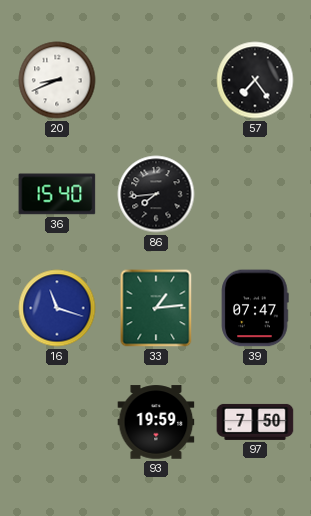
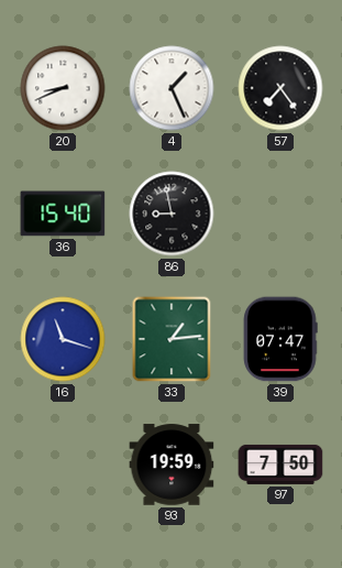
4: none -> 1:26 (172, 88)
86: 7:44 -> 8:58 (172, 214)
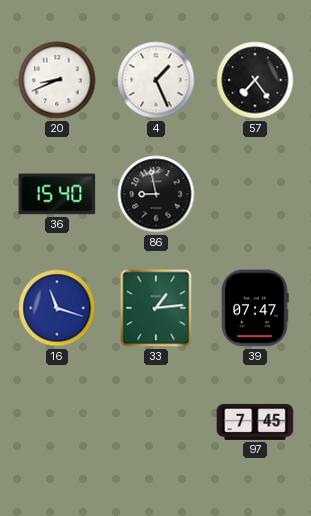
93: 19:59 -> none (172, 465)
97: 7:50 -> 7:45 (255, 422)
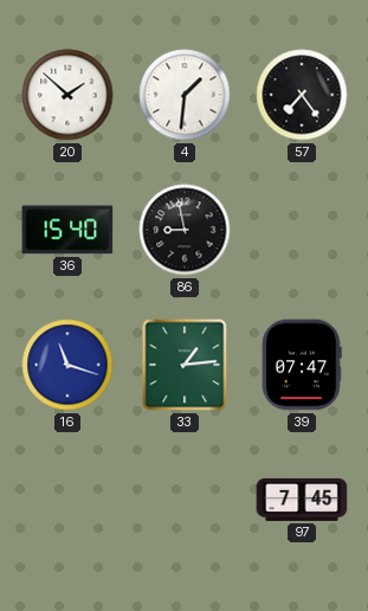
20: 8:41 -> 1:52 (67, 95)
4: 1:26 -> 1:31 (185, 95)
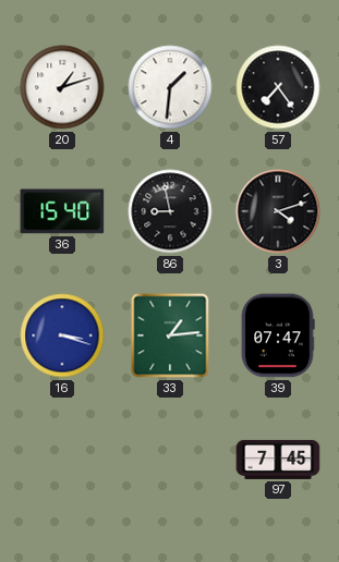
20: 1:52 -> 1:12 (62, 87)
3: none -> 4:12 (278, 211)
16: 11:18 -> 3:18 (62, 335)
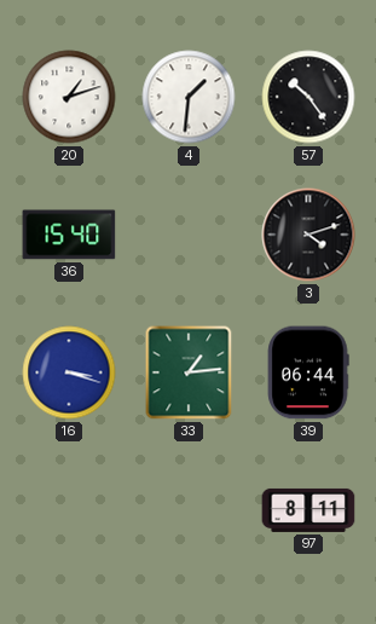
57: 7:24 -> 10:24 (308, 97)
86: 8:58 -> none (170, 211)
39: 07:47 -> 06:44 (308, 372)
97: 7:45 -> 8:11 (308, 510)
